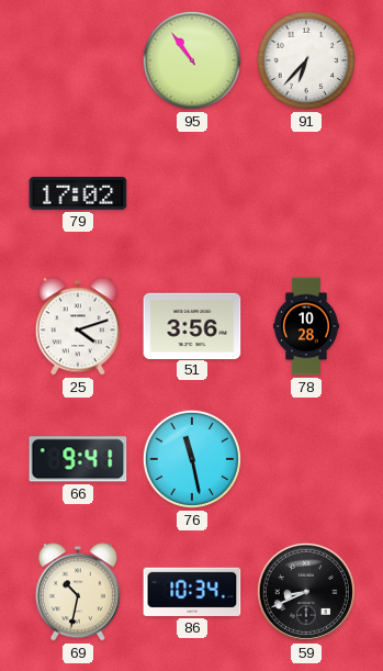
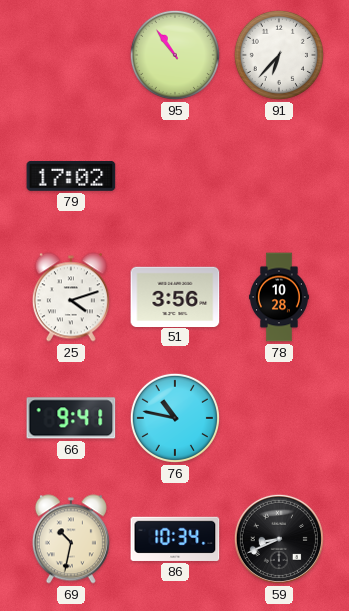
76: 11:28 -> 10:47 (175, 418)
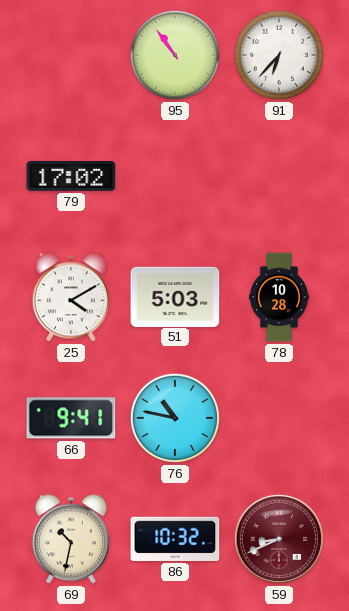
25: 4:12 -> 4:10 (71, 297)
51: 3:56 -> 5:03 (175, 296)
86: 10:34 -> 10:32 (175, 539)
59 dial: black -> burgundy (279, 539)
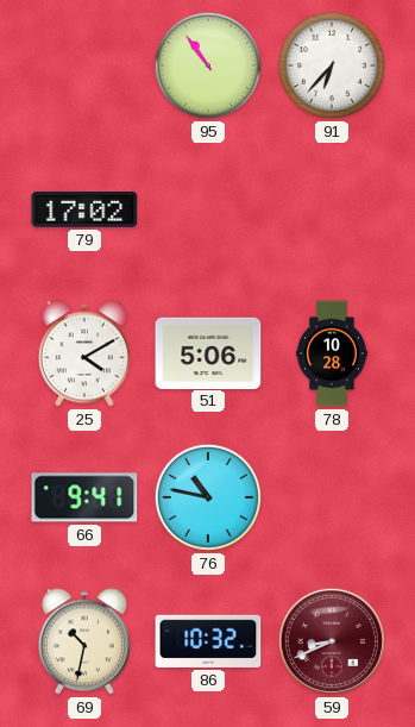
51: 5:03 -> 5:06 (208, 352)
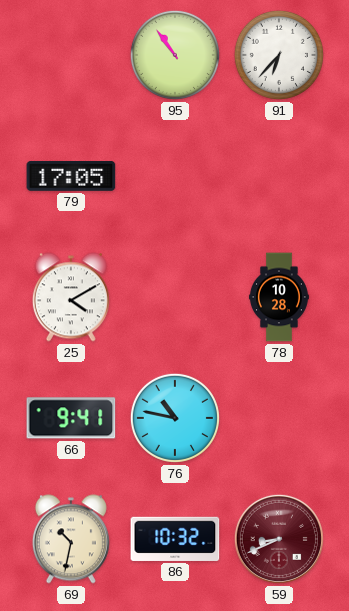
79: 17:02 -> 17:05 (71, 177)
51: 5:06 -> none (208, 352)
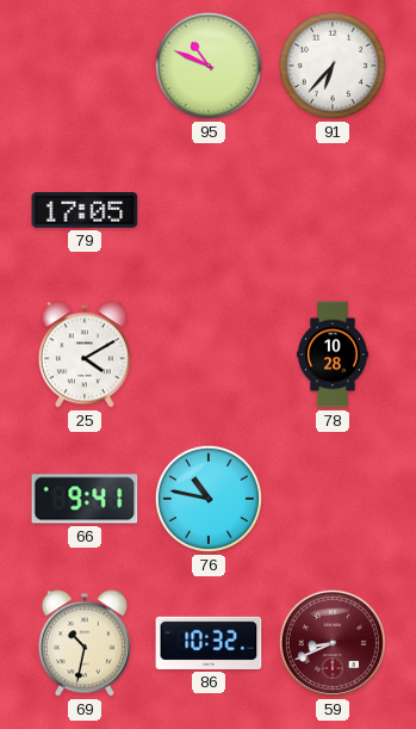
95: 10:54 -> 10:49 (209, 66)
